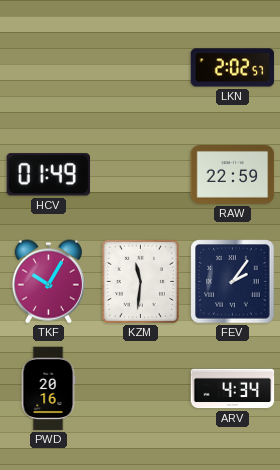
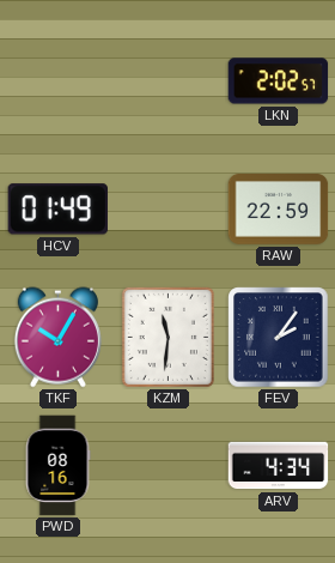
PWD: 20:16 -> 08:16 (57, 466)
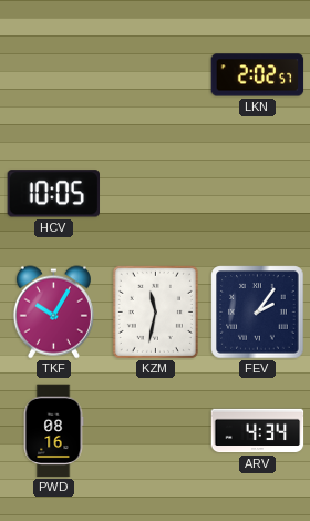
HCV: 01:49 -> 10:05 (53, 194)
RAW: 22:59 -> none (279, 210)
KZM: 11:31 -> 11:32 (155, 311)
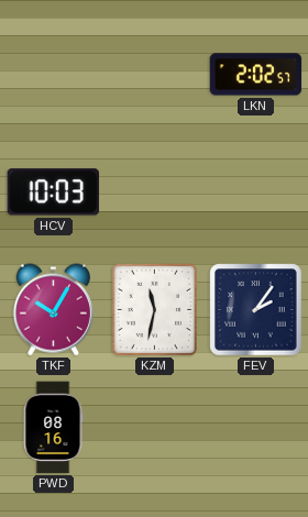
HCV: 10:05 -> 10:03 (53, 193)
ARV: 4:34 -> none (258, 431)
